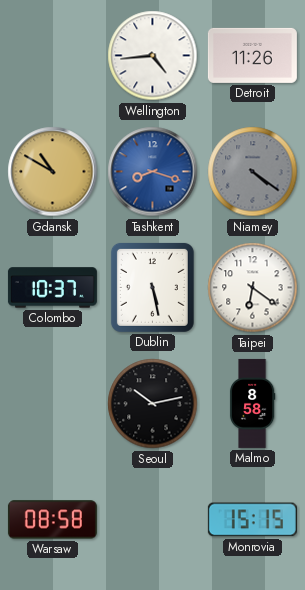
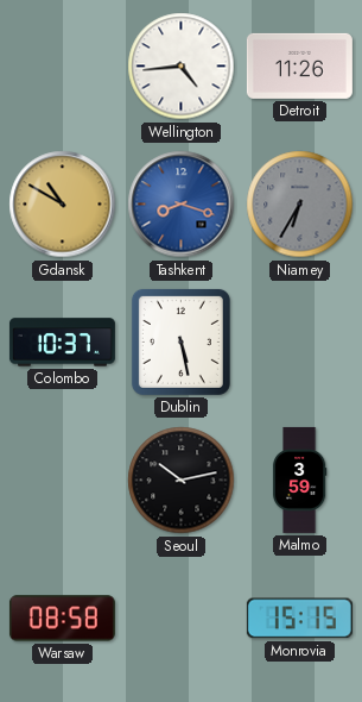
Niamey: 4:21 -> 6:35 (300, 205)
Taipei: 6:21 -> none (253, 288)
Malmo: 8:58 -> 3:59 (299, 480)
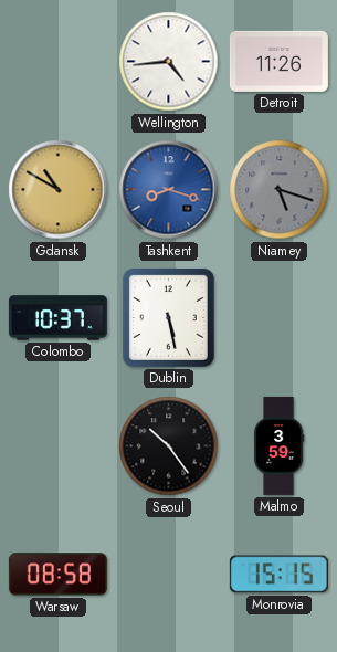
Niamey: 6:35 -> 5:18 (280, 190)
Seoul: 10:13 -> 10:24 (169, 446)
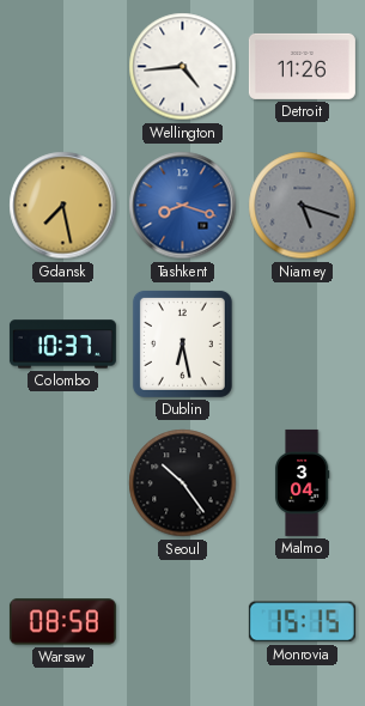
Gdansk: 10:50 -> 7:28 (63, 206)
Dublin: 5:28 -> 6:28 (182, 343)
Malmo: 3:59 -> 3:04 (302, 482)
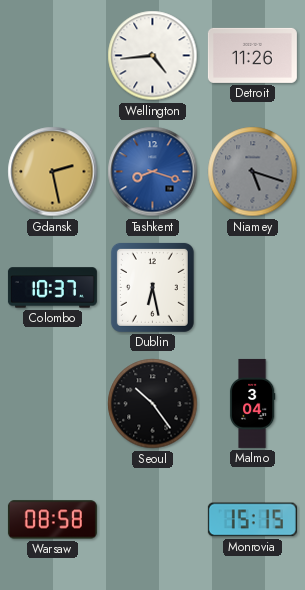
Gdansk: 7:28 -> 2:28 (53, 172)
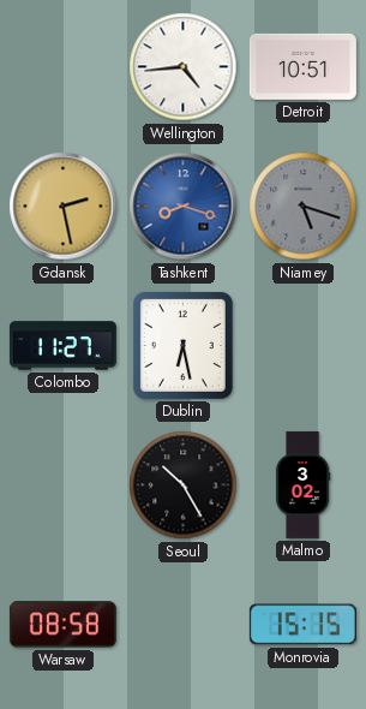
Detroit: 11:26 -> 10:51 (302, 66)
Colombo: 10:37 -> 11:27 (62, 346)
Seoul: 10:24 -> 10:25 (184, 485)
Malmo: 3:04 -> 3:02 (302, 484)
